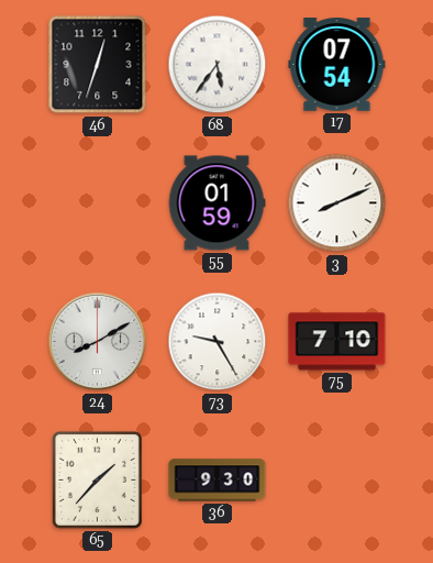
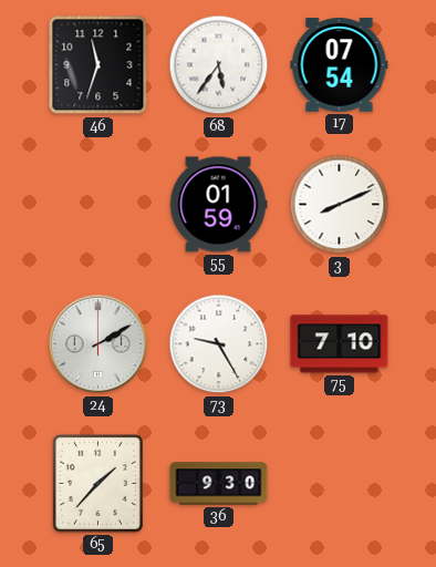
46: 12:33 -> 11:33 (98, 65)
24: 8:10 -> 2:10 (98, 344)
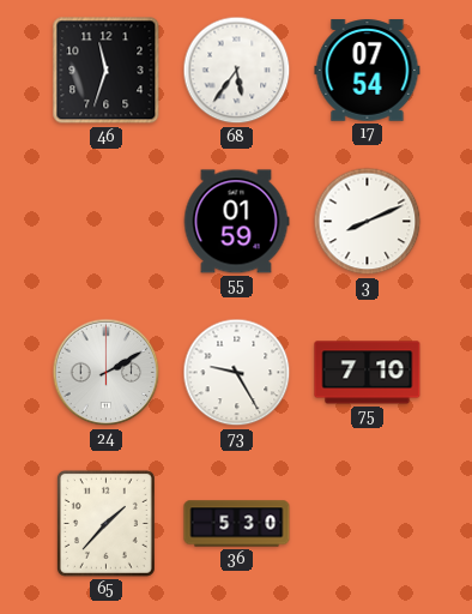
36: 9:30 -> 5:30 (237, 524)
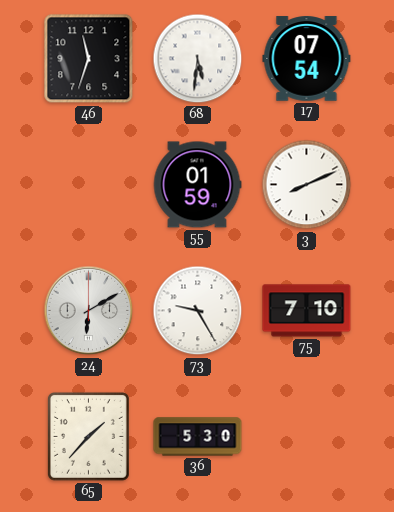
68: 5:36 -> 5:31 (198, 59)
24: 2:10 -> 6:10 (89, 311)
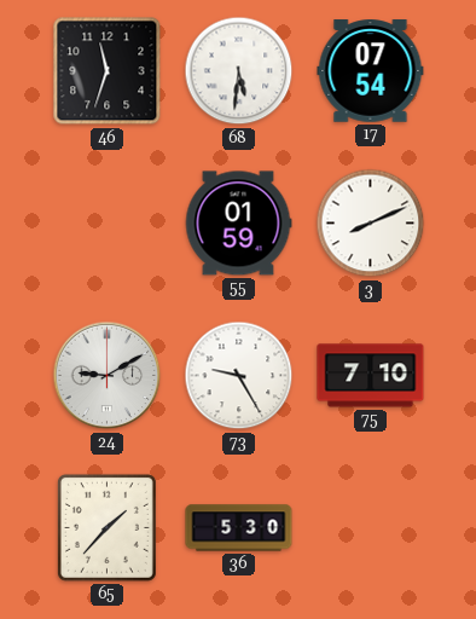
24: 6:10 -> 9:10 (108, 376)
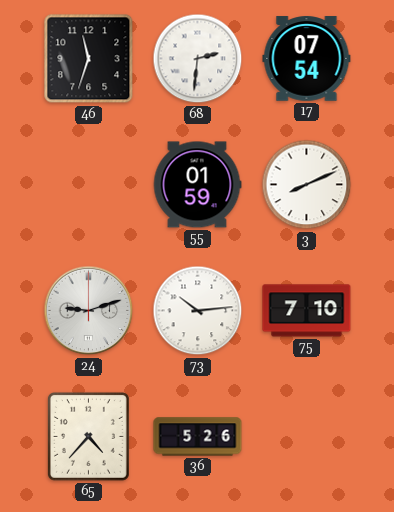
68: 5:31 -> 2:31 (198, 59)
24: 9:10 -> 9:12 (89, 311)
73: 9:25 -> 10:14 (198, 311)
65: 1:37 -> 4:37 (88, 436)
36: 5:30 -> 5:26 (198, 437)
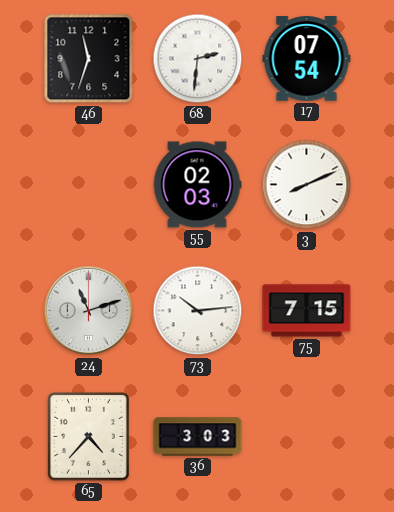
55: 01:59 -> 02:03 (197, 185)
24: 9:12 -> 11:12 (89, 311)
75: 7:10 -> 7:15 (307, 311)
36: 5:26 -> 3:03 (198, 437)
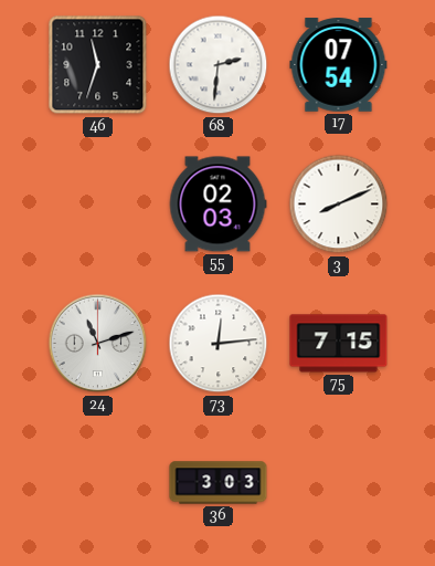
73: 10:14 -> 12:14 (219, 344)
65: 4:37 -> none (88, 436)
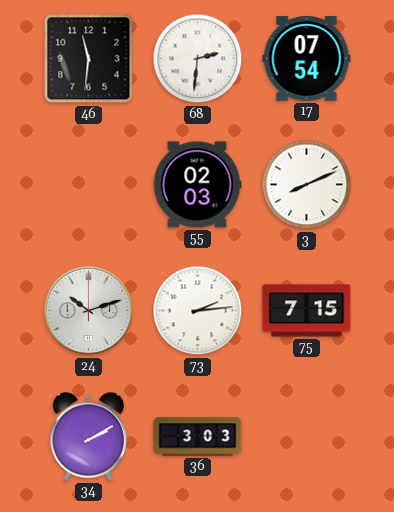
46: 11:33 -> 11:31 (89, 59)
24: 11:12 -> 10:12 (89, 311)
73: 12:14 -> 2:14 (198, 311)
34: none -> 2:10 (88, 437)
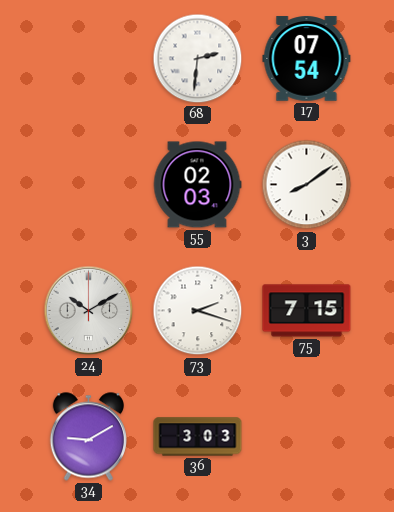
46: 11:31 -> none (89, 59)
3: 8:11 -> 8:09 (307, 185)
24: 10:12 -> 10:10 (89, 311)
73: 2:14 -> 2:18 (198, 311)
34: 2:10 -> 9:10 (88, 437)
